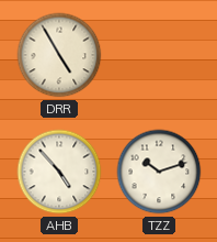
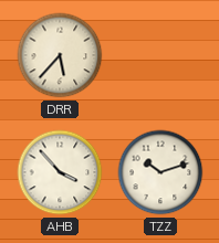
DRR: 4:55 -> 5:37 (60, 55)
AHB: 4:53 -> 3:53 (60, 172)
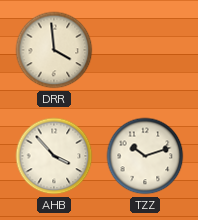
DRR: 5:37 -> 3:59 (54, 50)
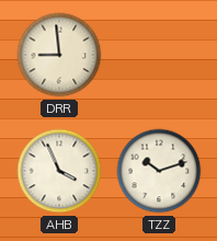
DRR: 3:59 -> 8:59 (59, 55)
AHB: 3:53 -> 3:56 (59, 171)
